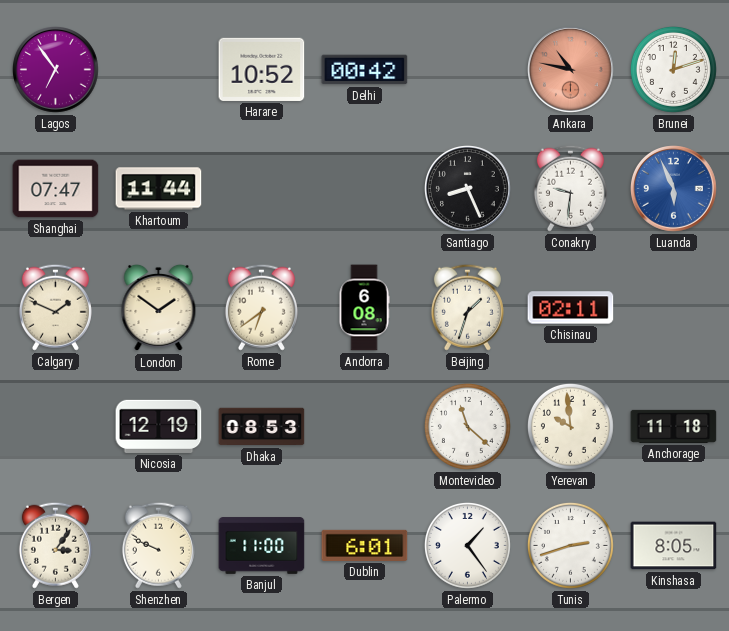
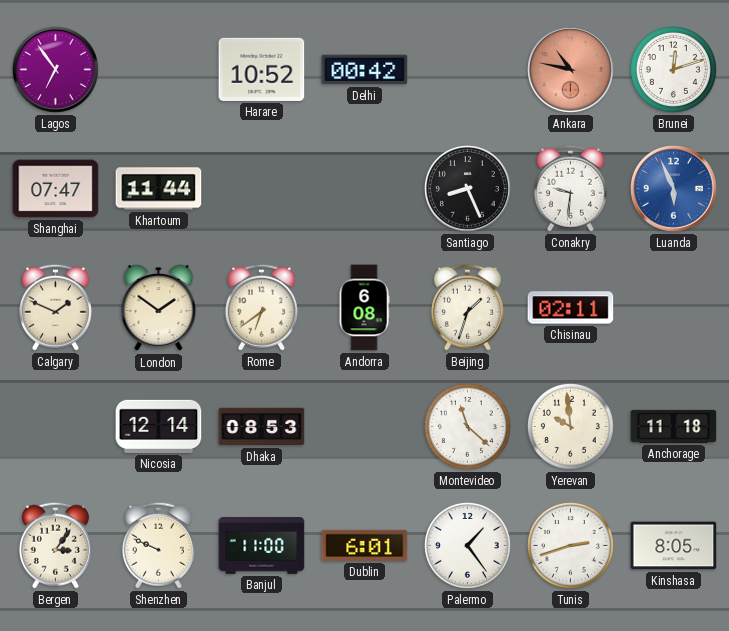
Nicosia: 12:19 -> 12:14 (159, 426)
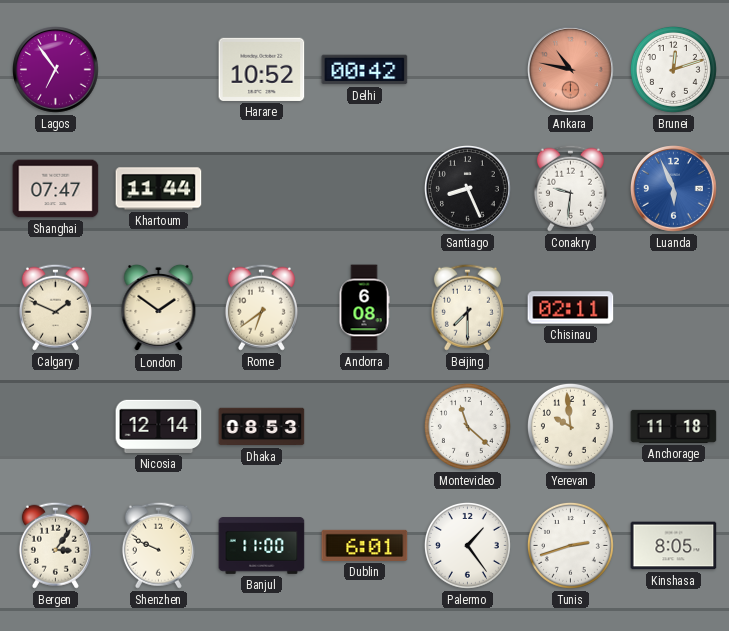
Beijing: 1:33 -> 7:30 (467, 307)
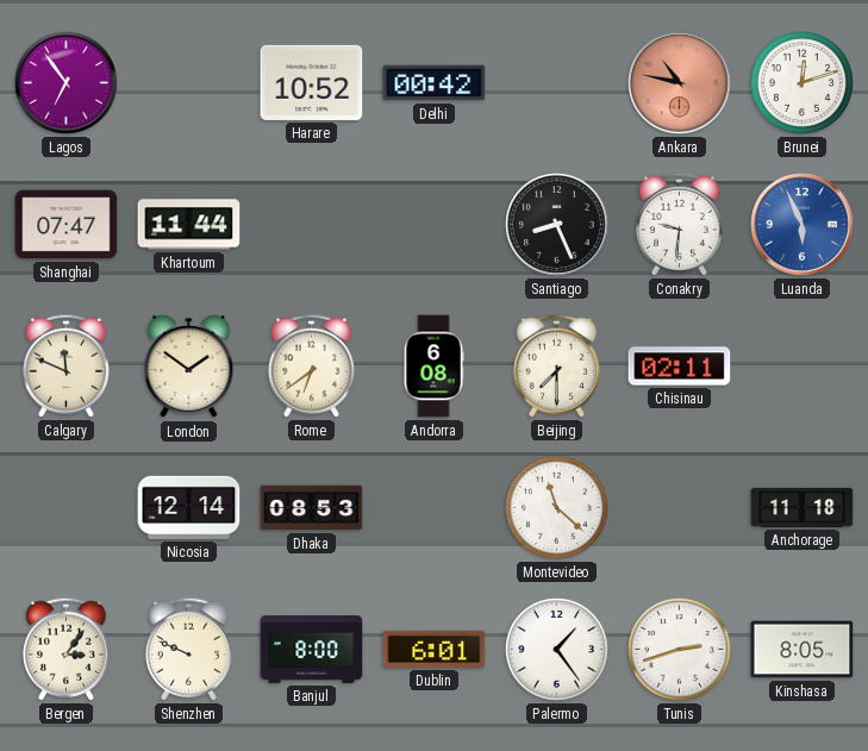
Calgary: 1:49 -> 11:49 (65, 365)
Yerevan: 9:59 -> none (570, 426)
Banjul: 11:00 -> 8:00 (312, 650)
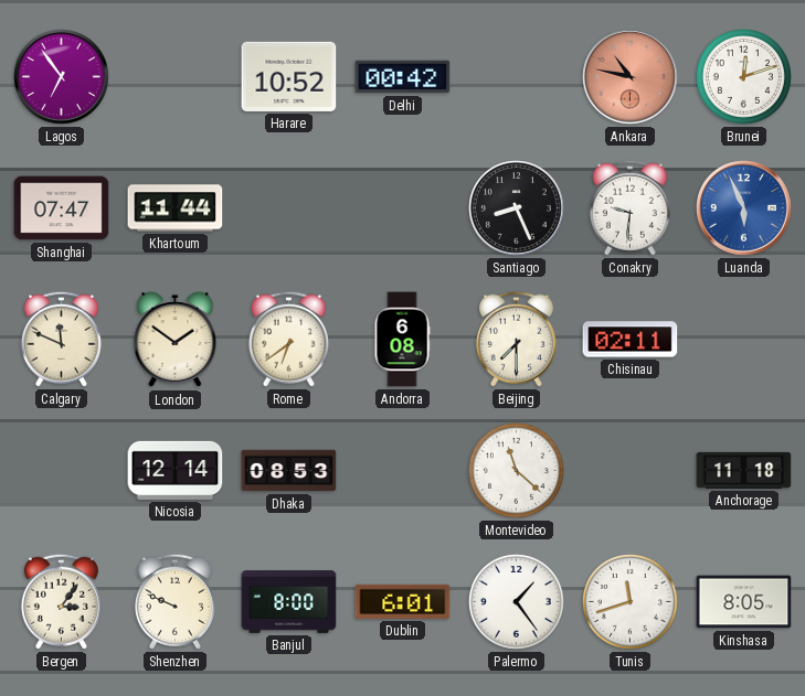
Tunis: 2:42 -> 11:42 (629, 601)
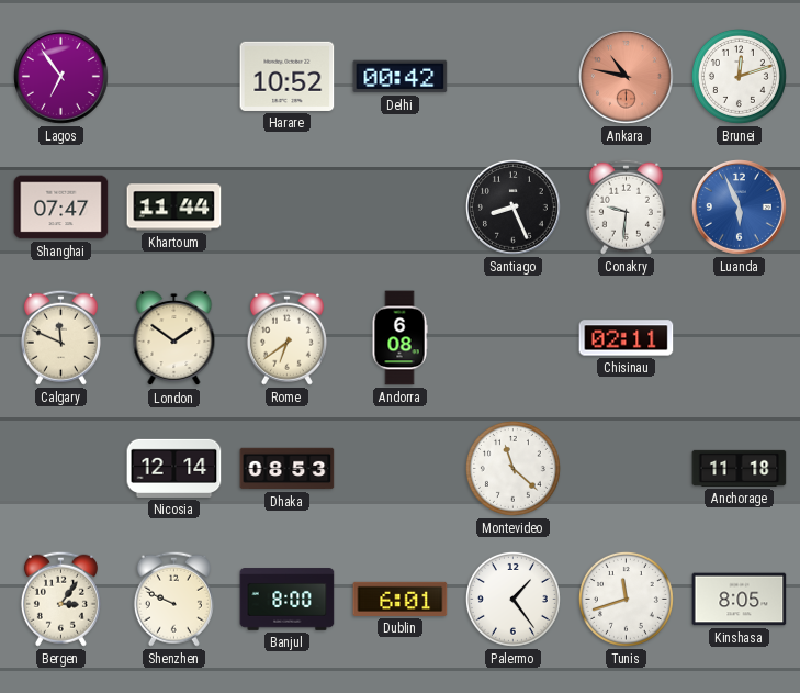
Beijing: 7:30 -> none (516, 339)
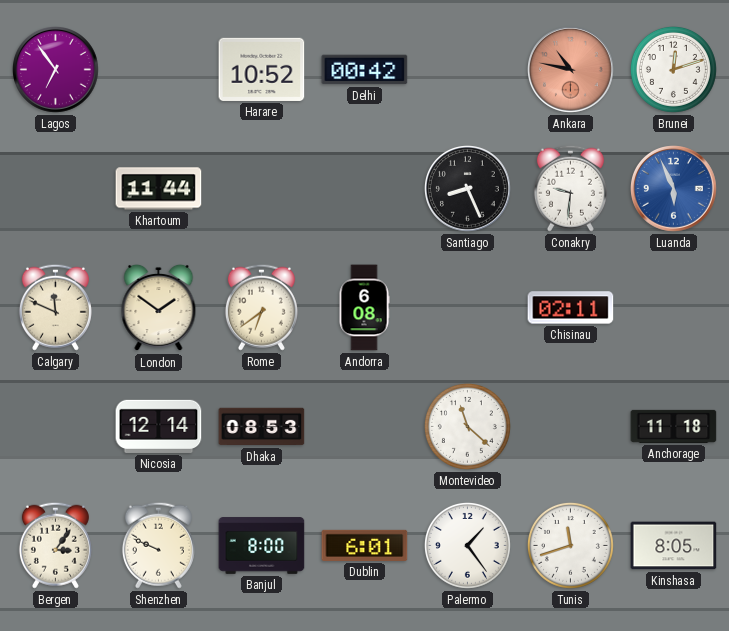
Shanghai: 07:47 -> none (61, 208)
